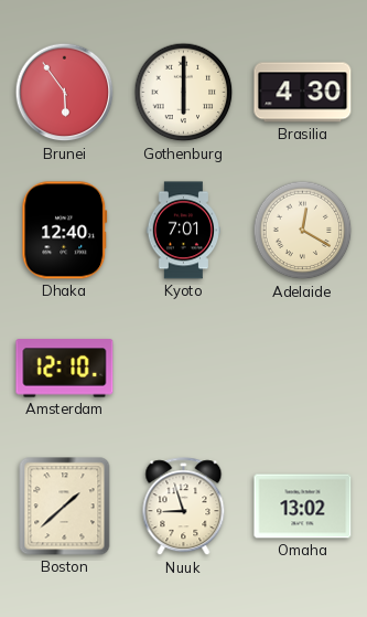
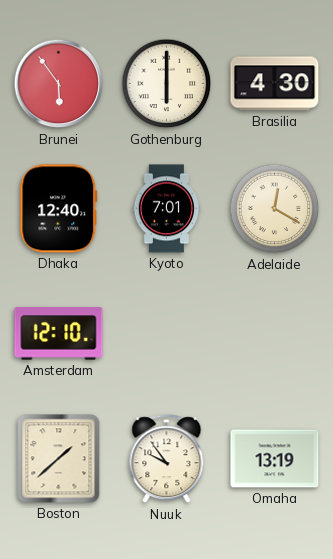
Nuuk: 8:57 -> 9:54 (167, 459)
Omaha: 13:02 -> 13:19 (275, 459)
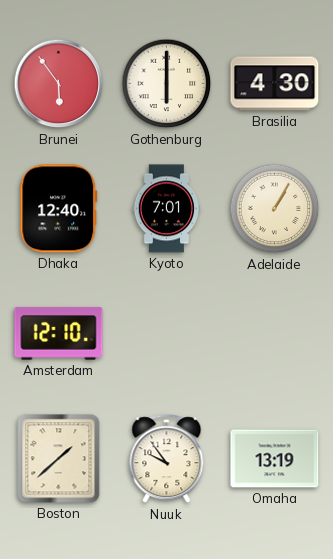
Adelaide: 12:20 -> 1:05 (275, 209)
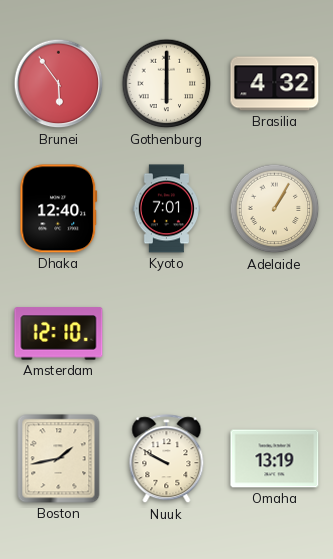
Brasilia: 4:30 -> 4:32 (275, 84)
Boston: 1:38 -> 1:43 (59, 459)
Nuuk: 9:54 -> 9:50 (167, 459)
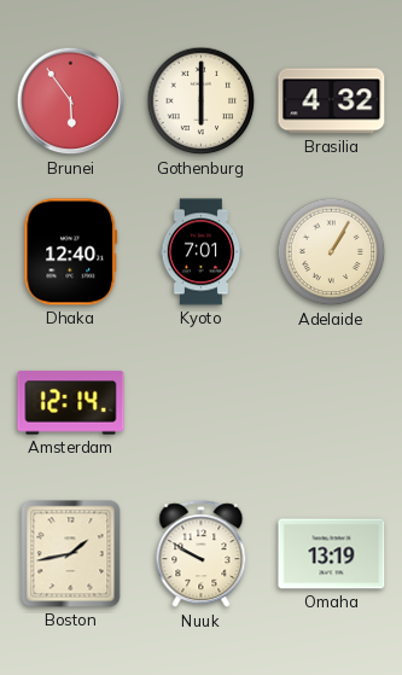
Amsterdam: 12:10 -> 12:14 (71, 403)
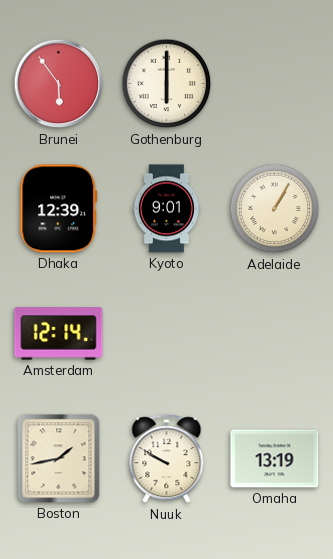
Brasilia: 4:32 -> none (332, 101)
Dhaka: 12:40 -> 12:39 (59, 209)
Kyoto: 7:01 -> 9:01 (167, 209)
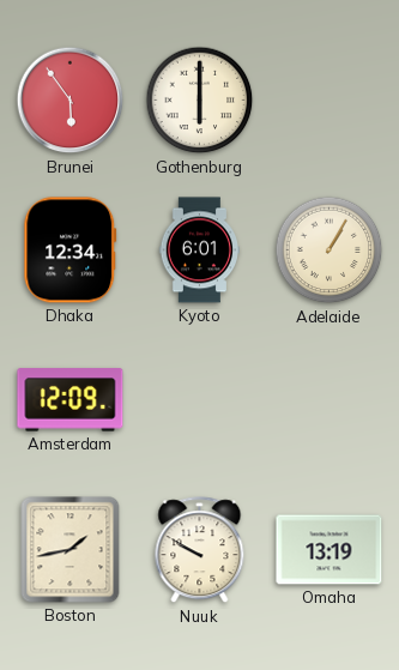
Dhaka: 12:39 -> 12:34 (71, 251)
Kyoto: 9:01 -> 6:01 (200, 251)
Amsterdam: 12:14 -> 12:09 (71, 400)
